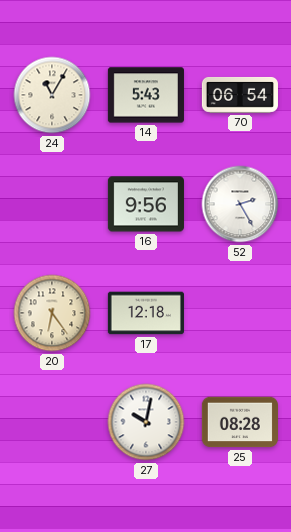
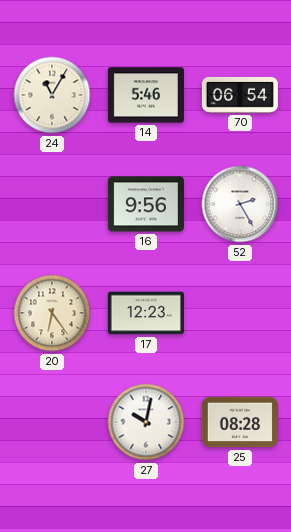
14: 5:43 -> 5:46 (146, 95)
17: 12:18 -> 12:23 (146, 313)
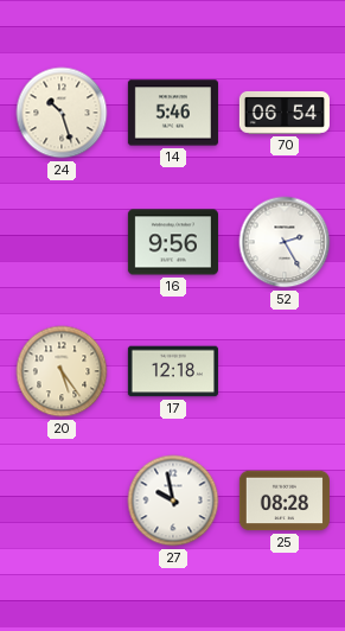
24: 11:05 -> 10:27 (62, 113)
20: 6:24 -> 5:24 (62, 371)
17: 12:23 -> 12:18 (173, 371)
27: 10:02 -> 9:58 (173, 501)
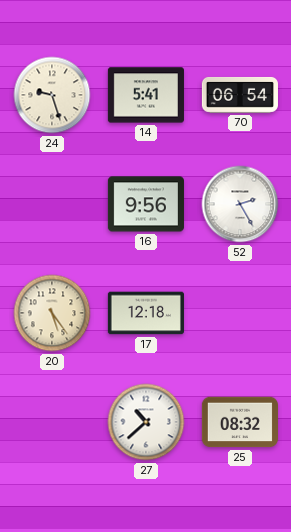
24: 10:27 -> 9:27 (52, 95)
14: 5:46 -> 5:41 (146, 95)
27: 9:58 -> 10:38 (146, 422)
25: 08:28 -> 08:32 (240, 422)
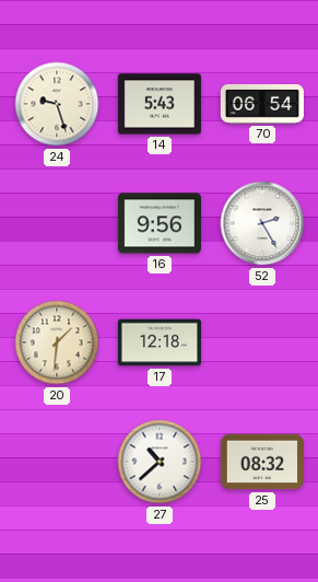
14: 5:41 -> 5:43 (160, 104)
20: 5:24 -> 1:31 (57, 342)
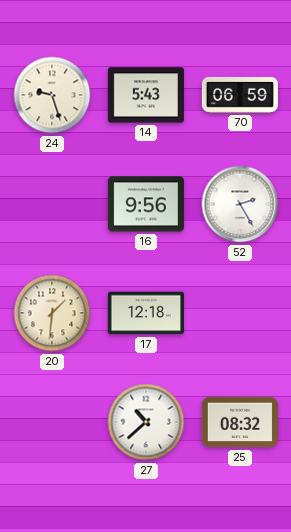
70: 06:54 -> 06:59 (240, 95)
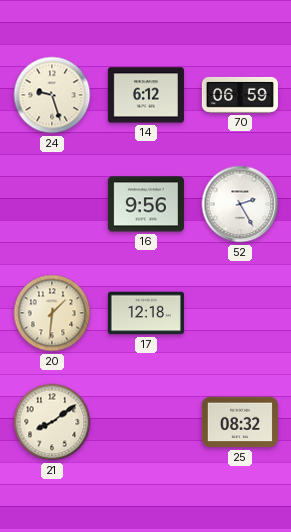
14: 5:43 -> 6:12 (146, 95)
21: none -> 8:09 (52, 422)
27: 10:38 -> none (146, 422)
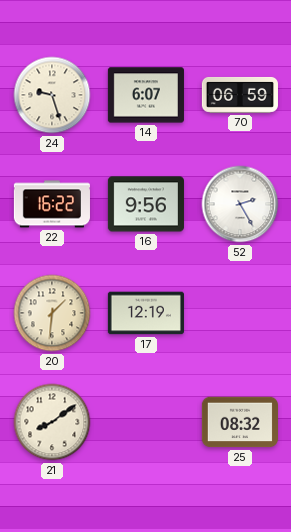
14: 6:12 -> 6:07 (146, 95)
22: none -> 16:22 (52, 204)
17: 12:18 -> 12:19 (146, 313)
